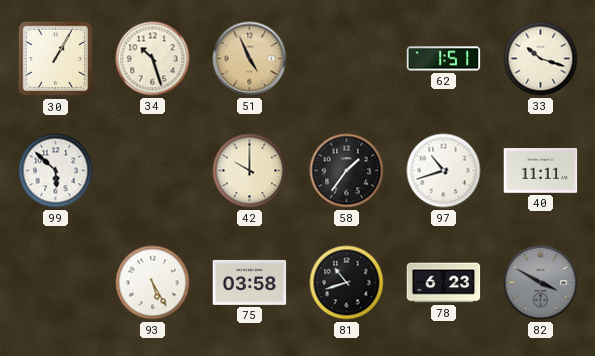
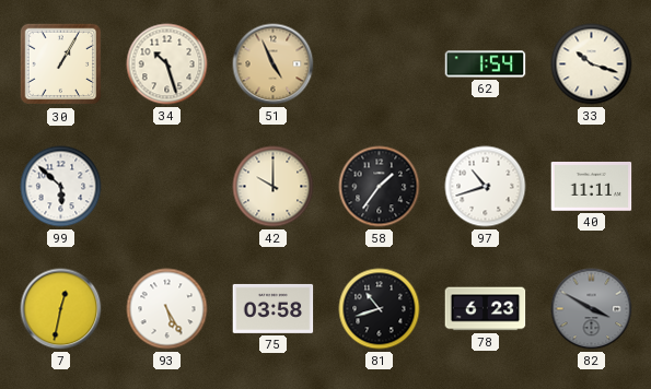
62: 1:51 -> 1:54 (486, 64)
7: none -> 12:32 (61, 309)
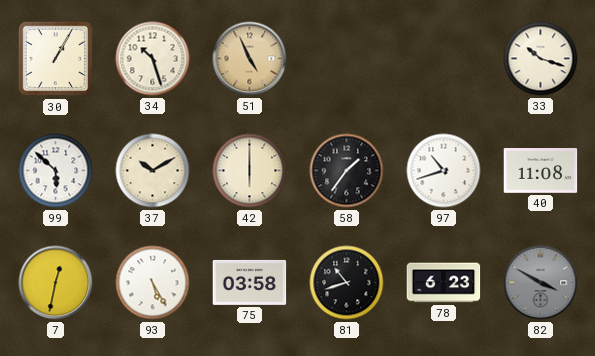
62: 1:54 -> none (486, 64)
37: none -> 10:10 (153, 171)
42: 10:00 -> 6:00 (250, 171)
40: 11:11 -> 11:08 (541, 171)
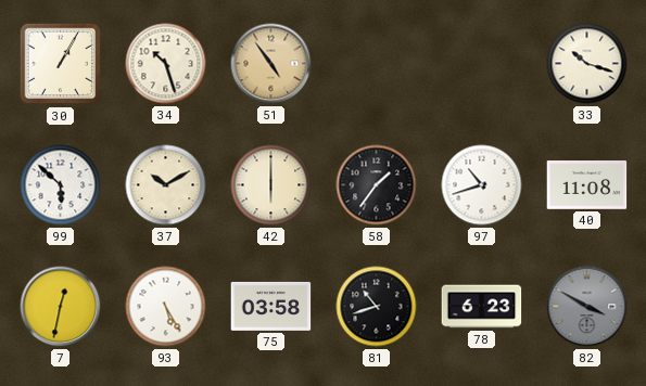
51: 4:56 -> 4:54 (271, 64)
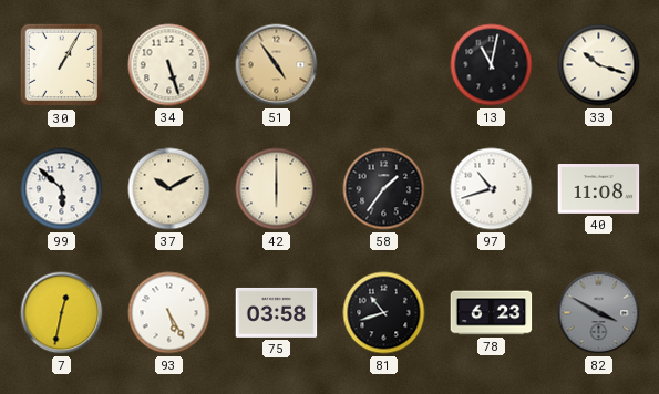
34: 10:27 -> 5:27 (169, 65)
13: none -> 11:02 (492, 65)
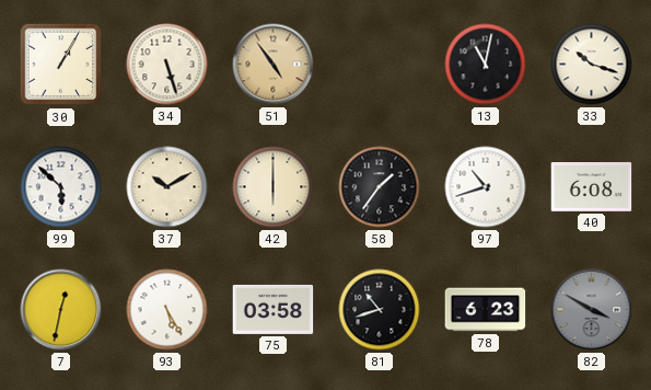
40: 11:08 -> 6:08 (592, 187)
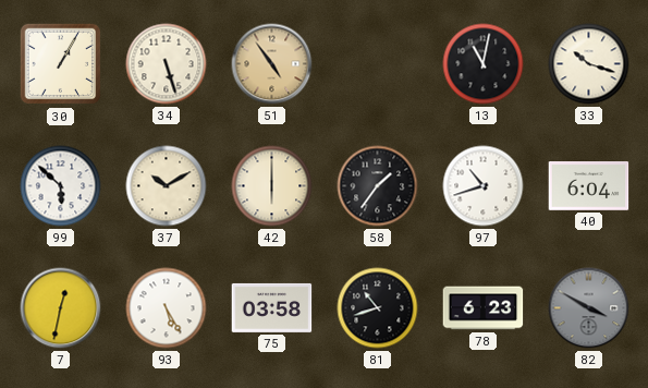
40: 6:08 -> 6:04 (589, 186)
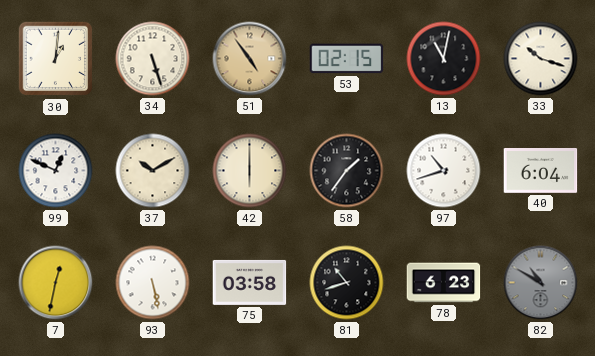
30: 1:05 -> 1:01 (56, 59)
53: none -> 02:15 (347, 59)
99: 5:52 -> 12:49 (56, 171)
93: 5:25 -> 5:28 (153, 283)
82: 3:50 -> 10:50 (541, 283)
